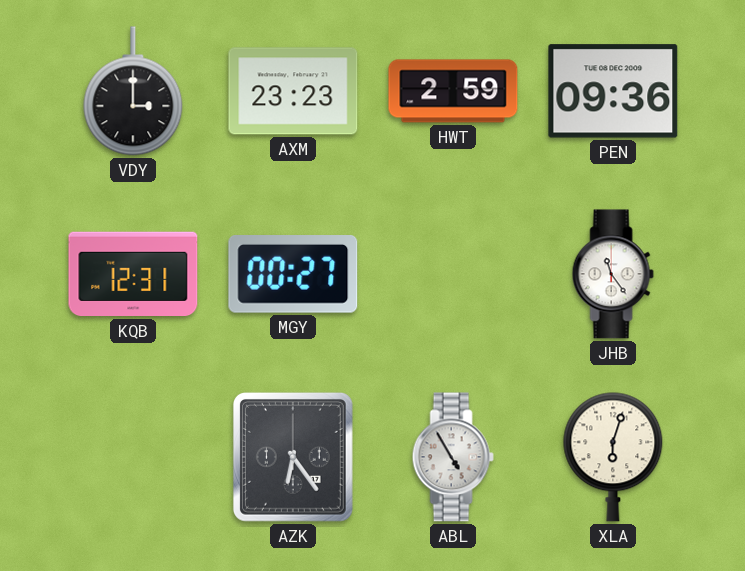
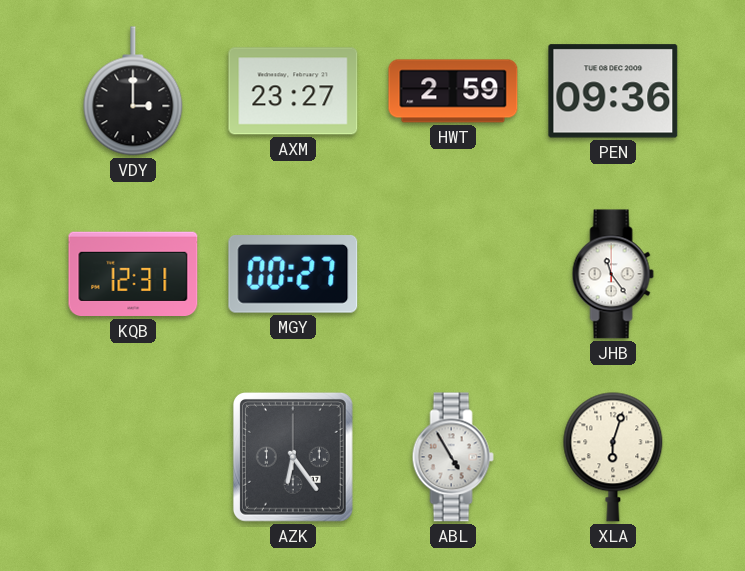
AXM: 23:23 -> 23:27 (293, 91)
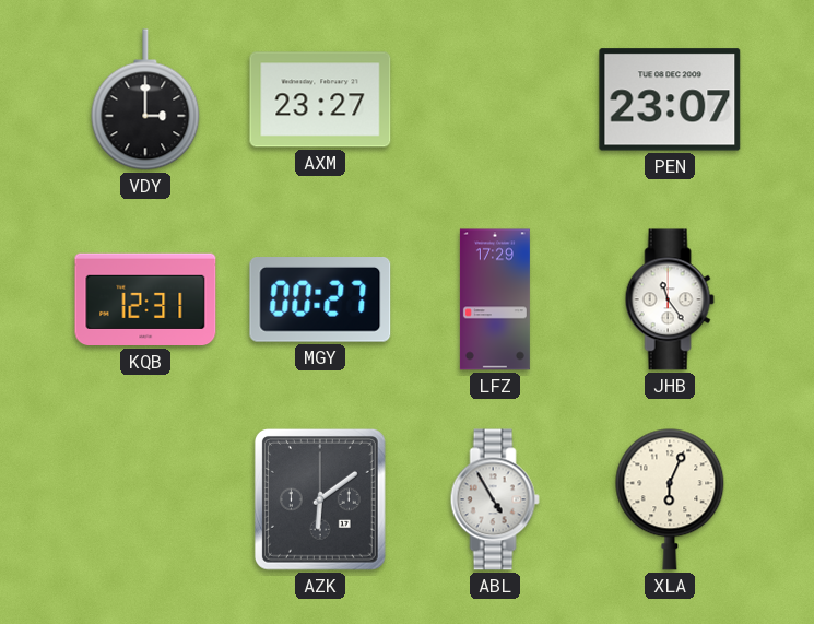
HWT: 2:59 -> none (453, 91)
PEN: 09:36 -> 23:07 (670, 99)
LFZ: none -> 17:29 (495, 299)
AZK: 6:24 -> 6:09 (320, 499)
XLA: 6:03 -> 6:04 (670, 499)
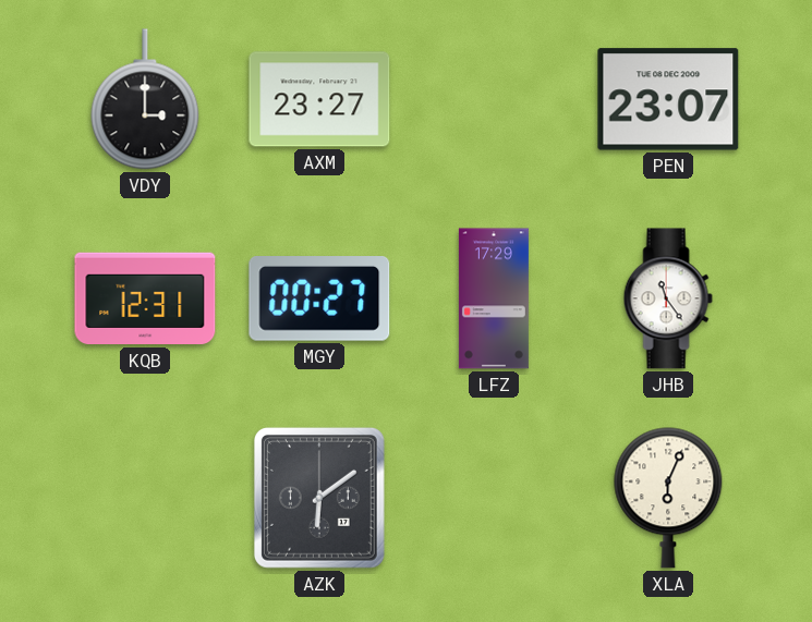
ABL: 4:55 -> none (495, 499)
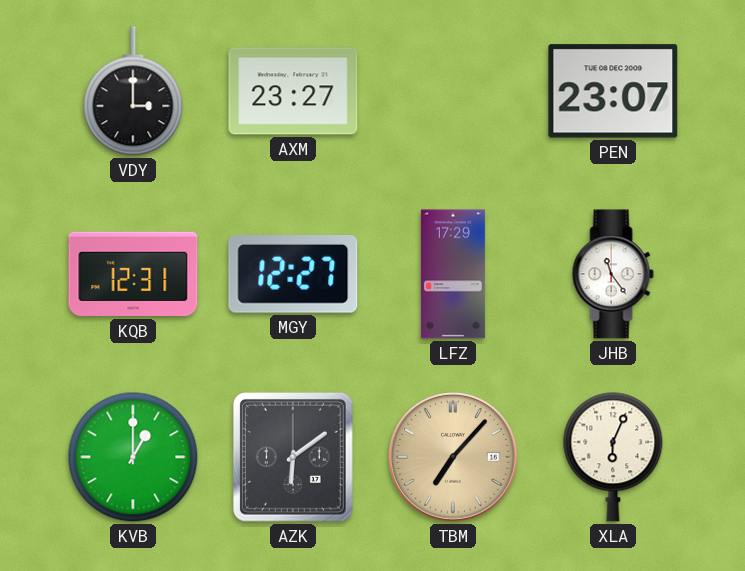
MGY: 00:27 -> 12:27 (293, 275)
KVB: none -> 1:00 (133, 457)
TBM: none -> 7:07 (453, 457)
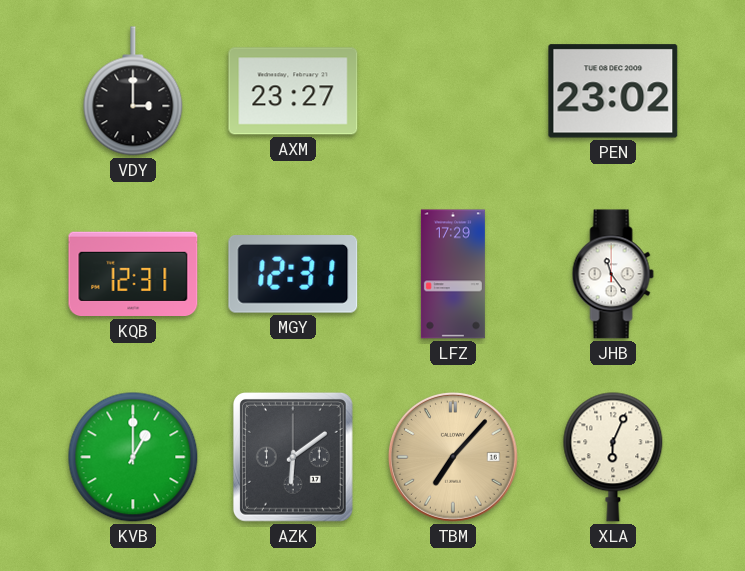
PEN: 23:07 -> 23:02 (613, 91)
MGY: 12:27 -> 12:31 (293, 275)
